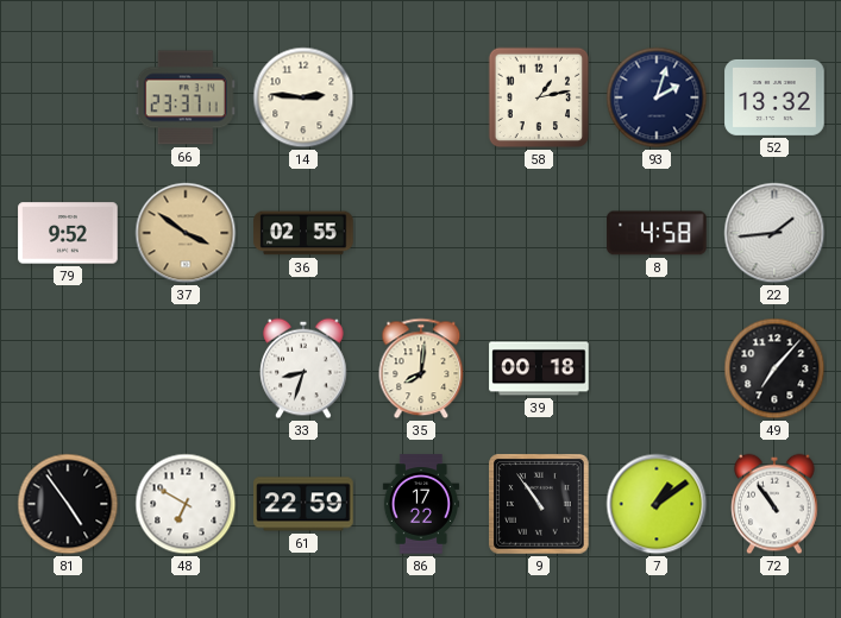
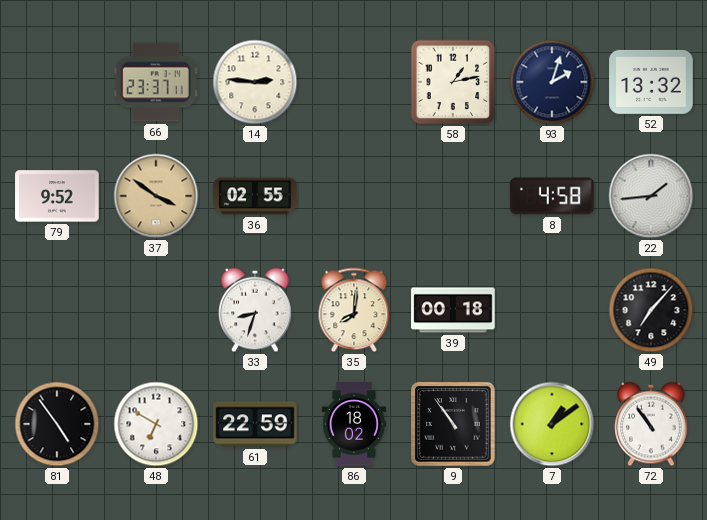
86: 17:22 -> 18:02 (354, 424)
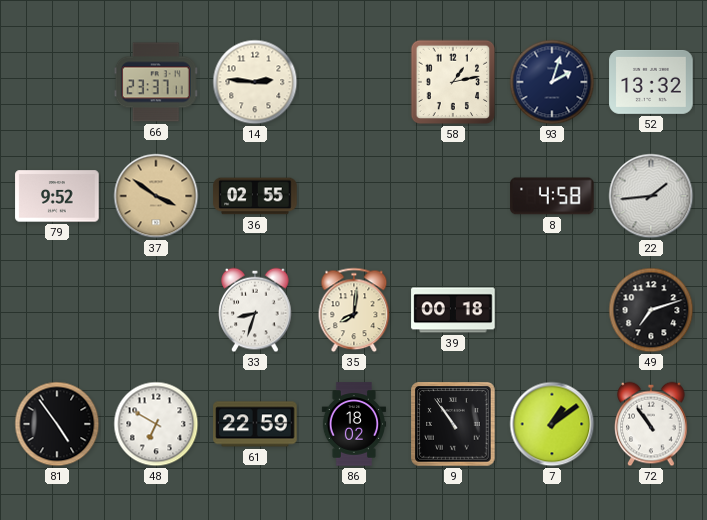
49: 7:07 -> 7:12 (651, 310)
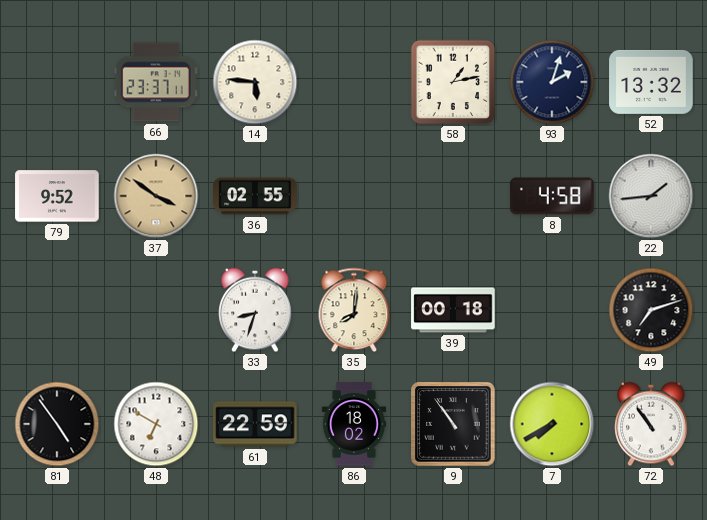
14: 2:46 -> 5:46 (255, 82)
7: 1:09 -> 7:40 (552, 424)
